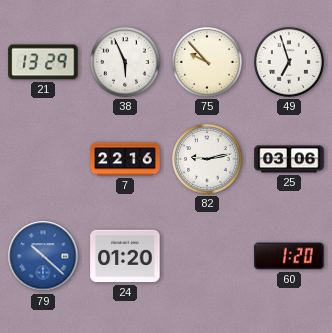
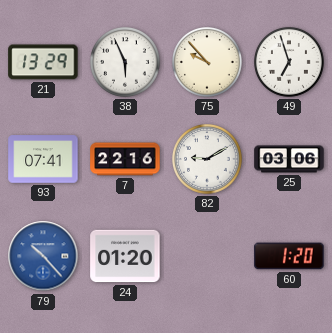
93: none -> 07:41 (43, 159)
82: 9:13 -> 9:10 (208, 160)
79: 10:22 -> 10:23 (43, 256)
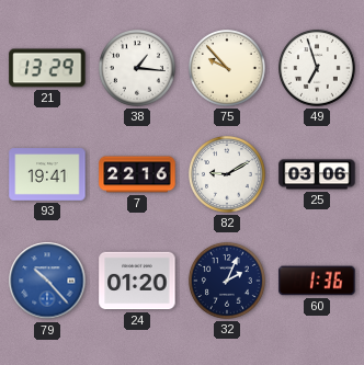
38: 5:56 -> 1:16 (138, 69)
93: 07:41 -> 19:41 (47, 174)
32: none -> 2:04 (228, 282)
60: 1:20 -> 1:36 (317, 281)
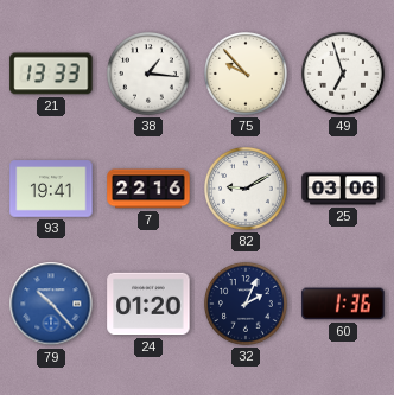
21: 13:29 -> 13:33 (51, 74)
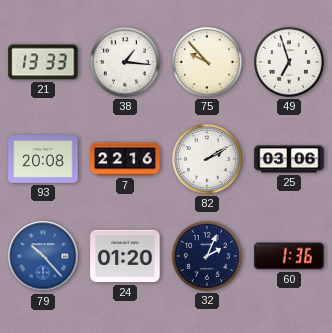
93: 19:41 -> 20:08 (43, 159)
82: 9:10 -> 2:10 (208, 160)
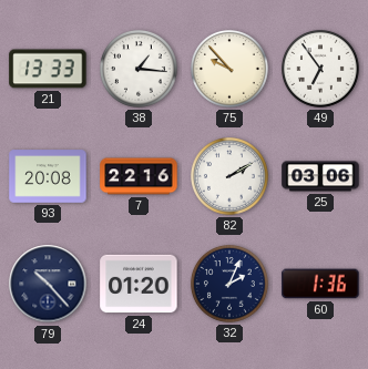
49: 6:57 -> 6:54 (321, 70)
79 dial: blue -> navy (48, 284)
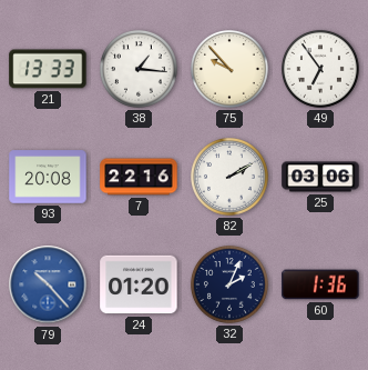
79 dial: navy -> blue (48, 284)
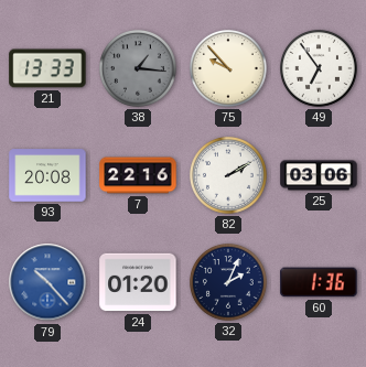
38 dial: white -> grey (139, 69)
